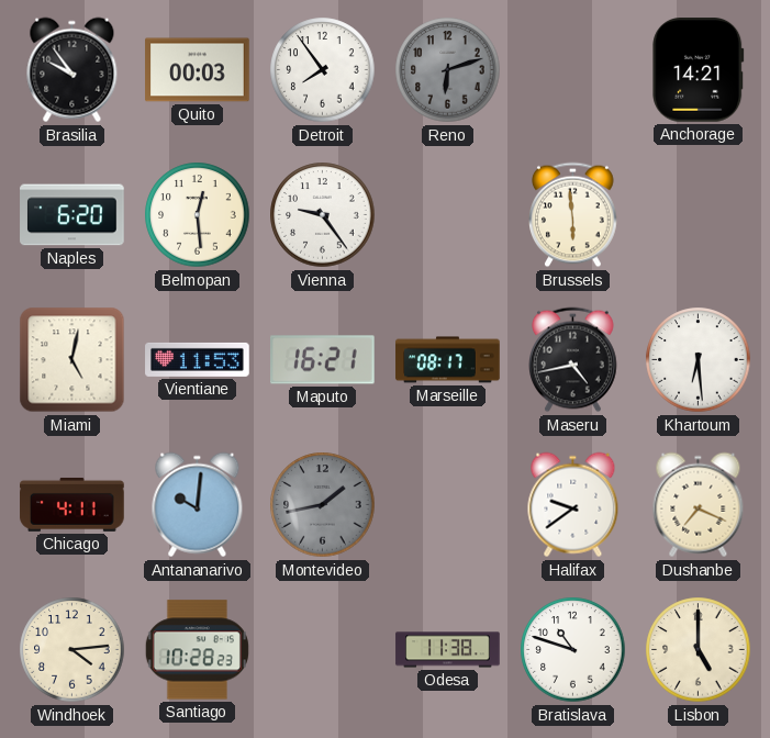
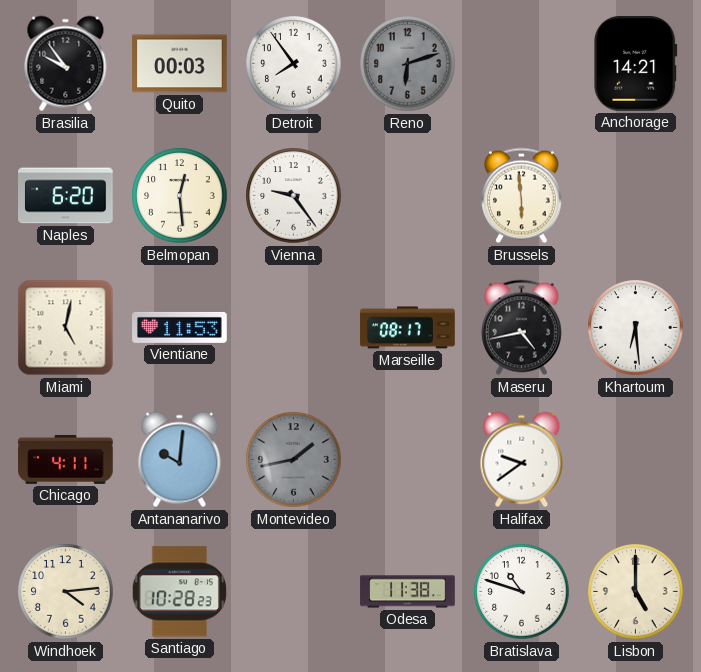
Maputo: 16:21 -> none (323, 360)
Dushanbe: 7:19 -> none (699, 505)
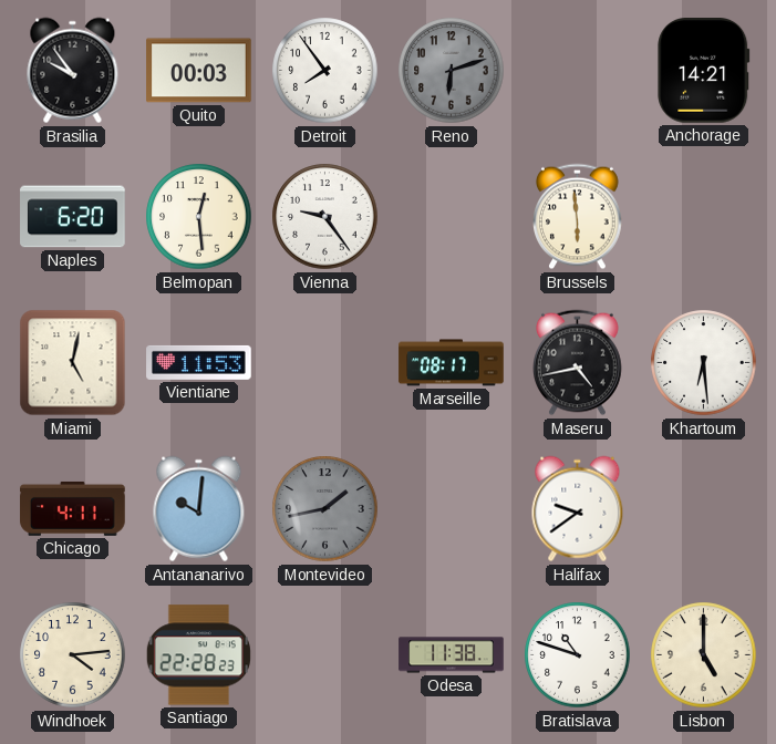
Santiago: 10:28 -> 22:28 (198, 655)
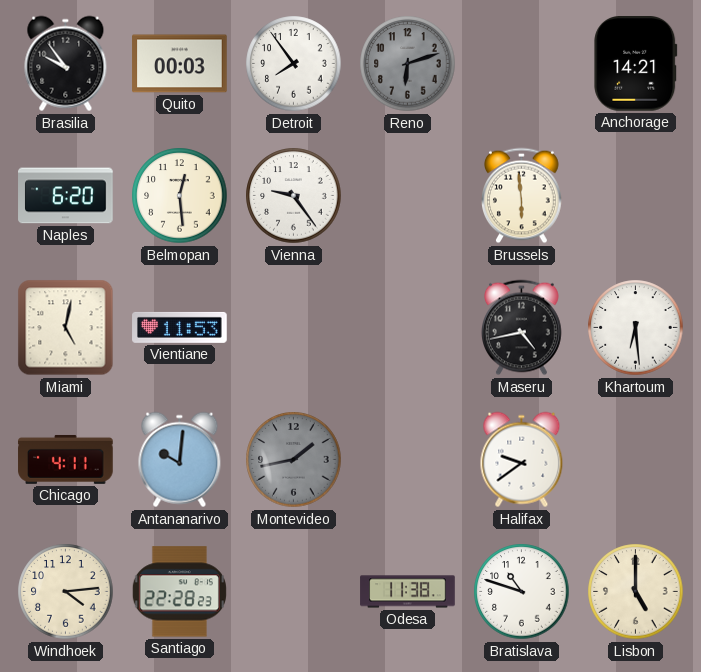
Marseille: 08:17 -> none (452, 363)
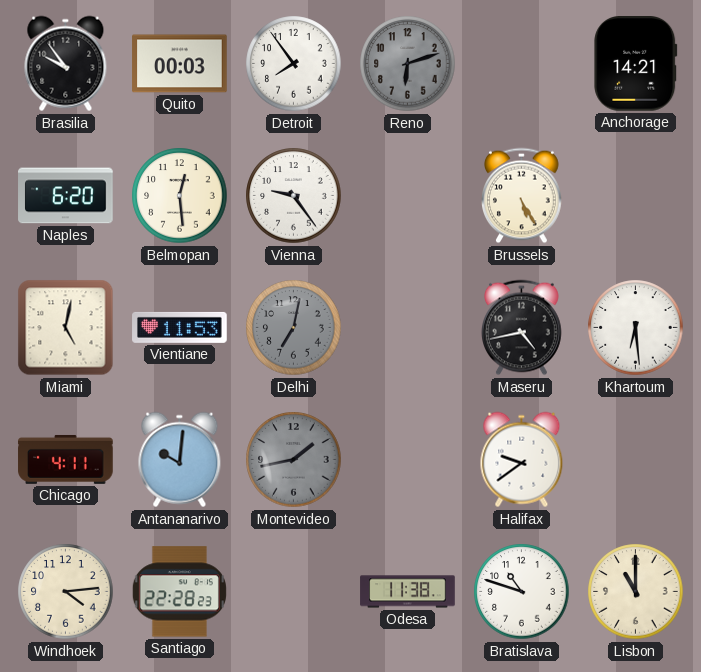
Brussels: 5:59 -> 5:25 (522, 196)
Delhi: none -> 7:02 (294, 328)
Lisbon: 5:00 -> 11:00 (636, 592)
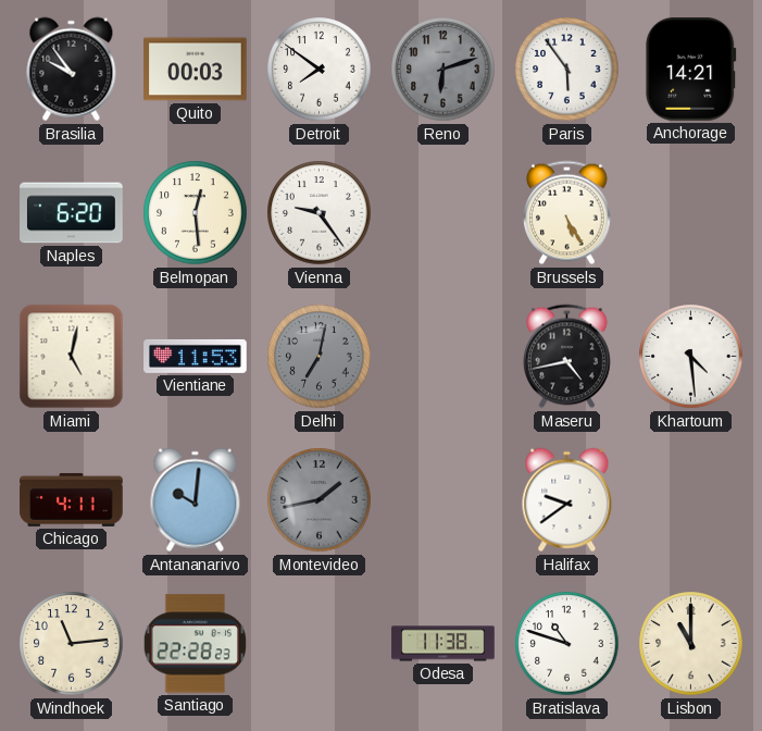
Detroit: 7:54 -> 7:51 (320, 70)
Paris: none -> 5:54 (567, 70)
Khartoum: 6:29 -> 4:29 (691, 357)
Windhoek: 4:14 -> 11:14 (72, 644)
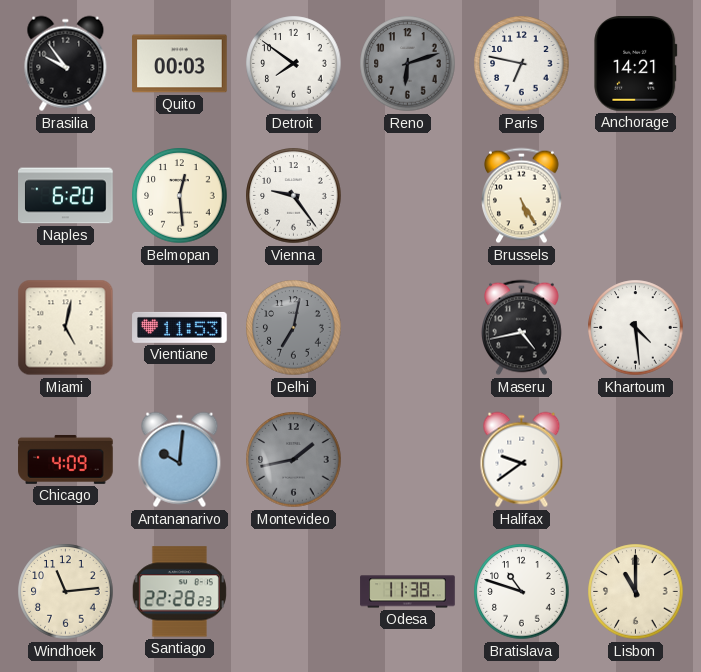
Paris: 5:54 -> 6:47 (522, 64)
Chicago: 4:11 -> 4:09 (66, 459)
